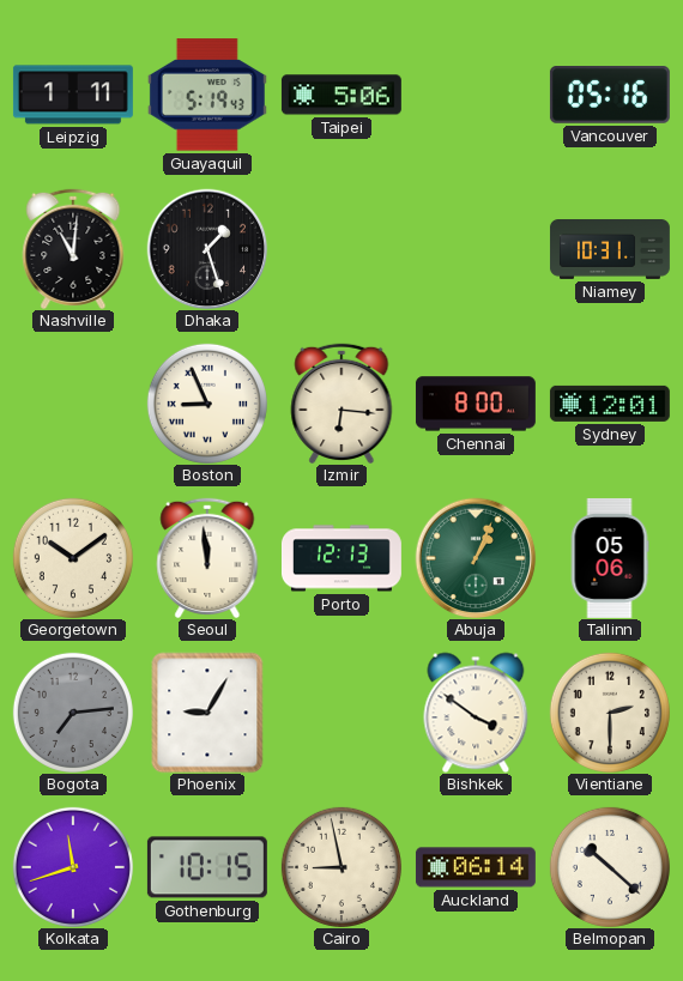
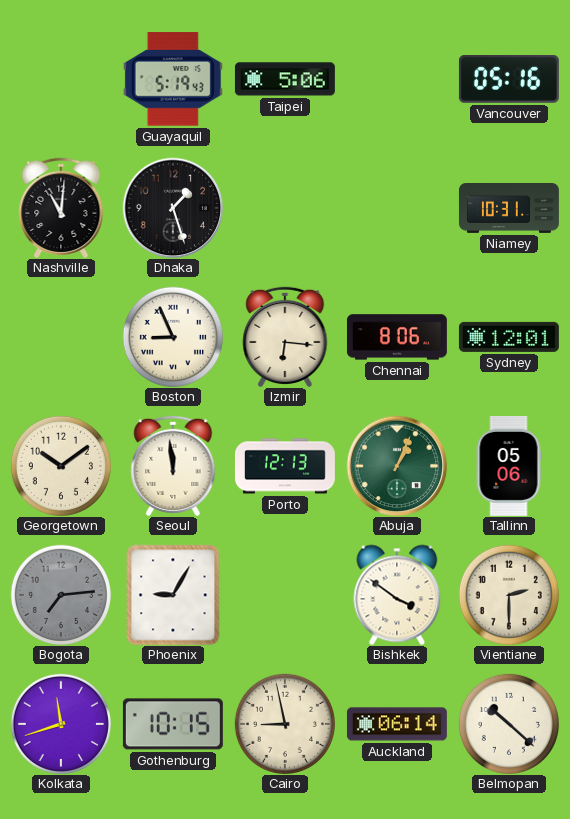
Leipzig: 1:11 -> none (73, 95)
Chennai: 8:00 -> 8:06 (397, 337)
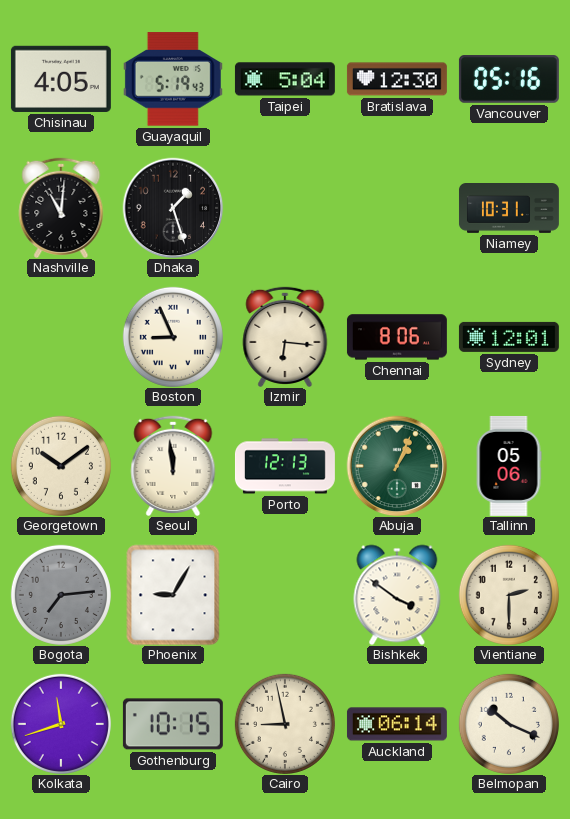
Chisinau: none -> 4:05 (61, 79)
Taipei: 5:06 -> 5:04 (285, 79)
Bratislava: none -> 12:30 (397, 79)
Belmopan: 10:22 -> 10:19 (509, 724)
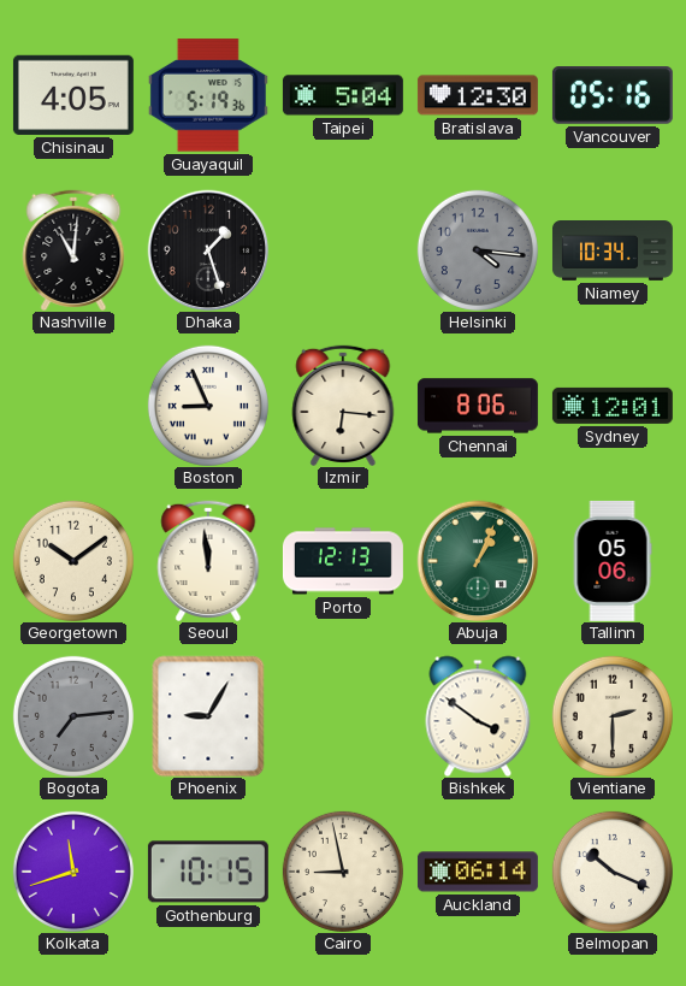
Guayaquil: 5:19:43 -> 5:19:36 (208, 95)
Helsinki: none -> 4:16 (478, 250)
Niamey: 10:31 -> 10:34 (613, 252)
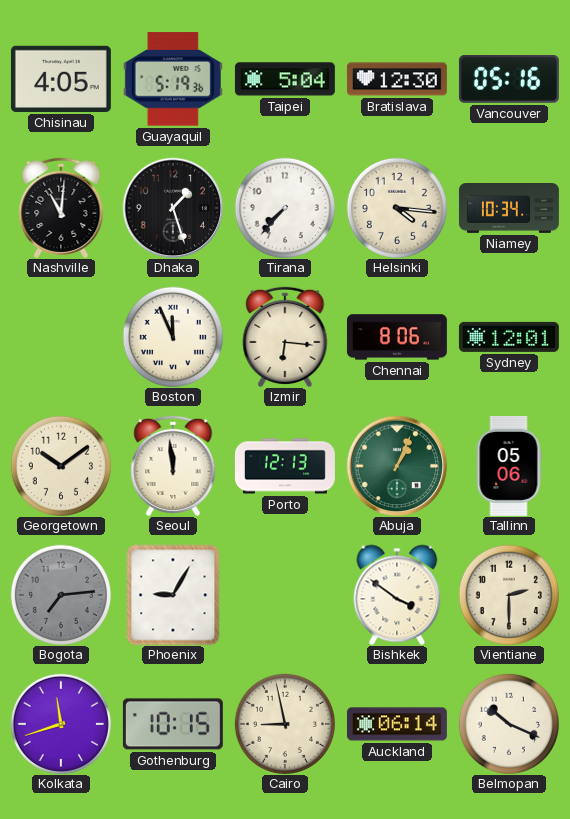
Tirana: none -> 7:37 (285, 208)
Helsinki dial: grey -> cream (397, 208)
Boston: 8:56 -> 11:56 (173, 337)
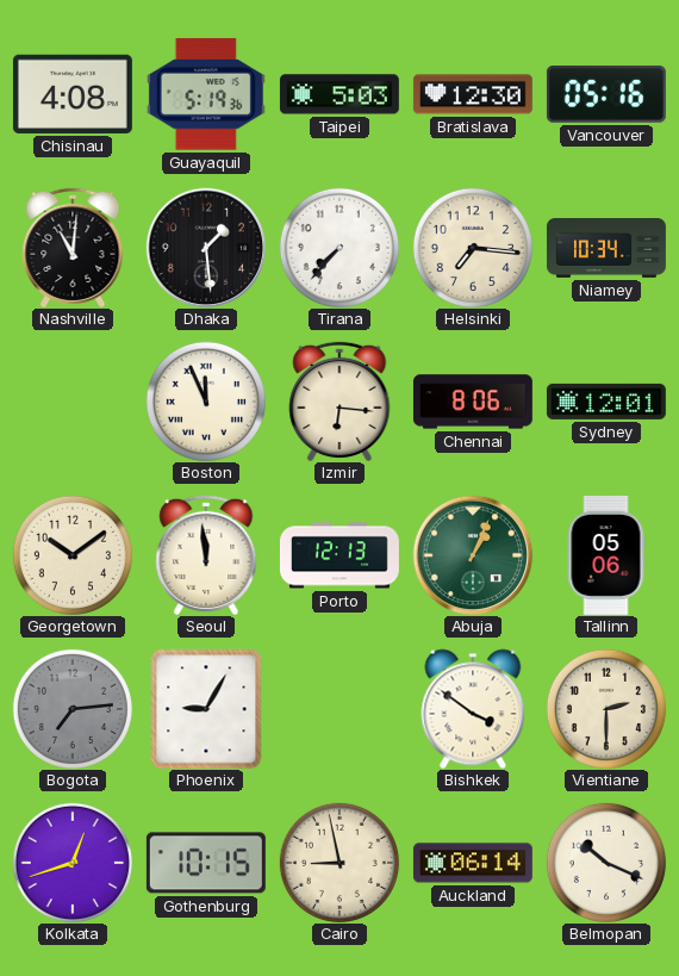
Chisinau: 4:05 -> 4:08 (73, 94)
Taipei: 5:04 -> 5:03 (339, 94)
Dhaka: 1:27 -> 1:29 (206, 248)
Helsinki: 4:16 -> 7:16 (473, 248)
Kolkata: 11:42 -> 12:42 (73, 863)
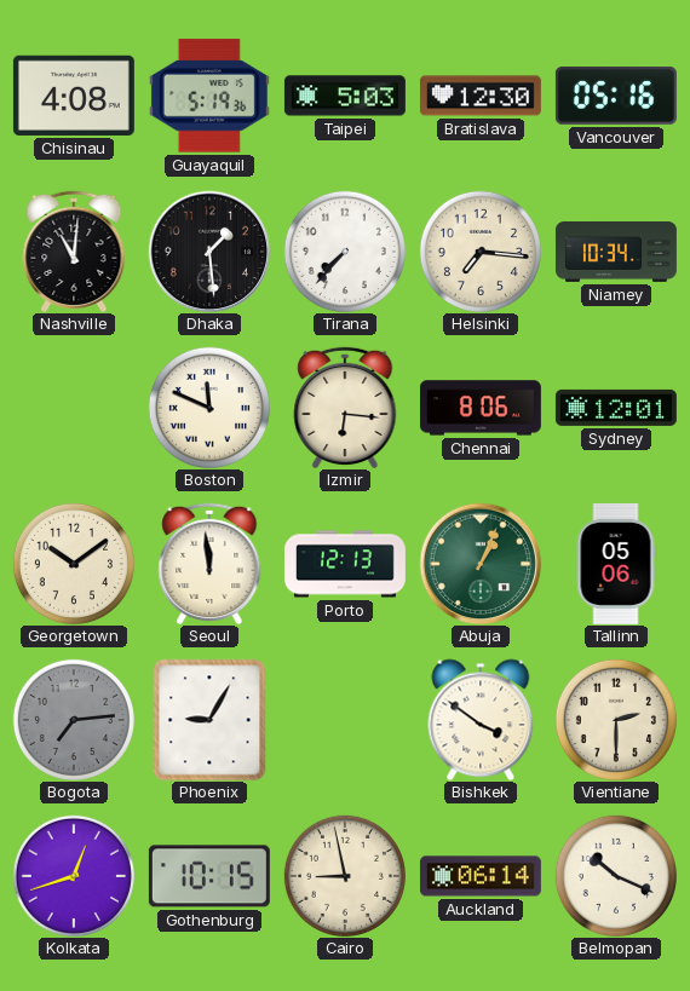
Boston: 11:56 -> 11:49 (209, 408)
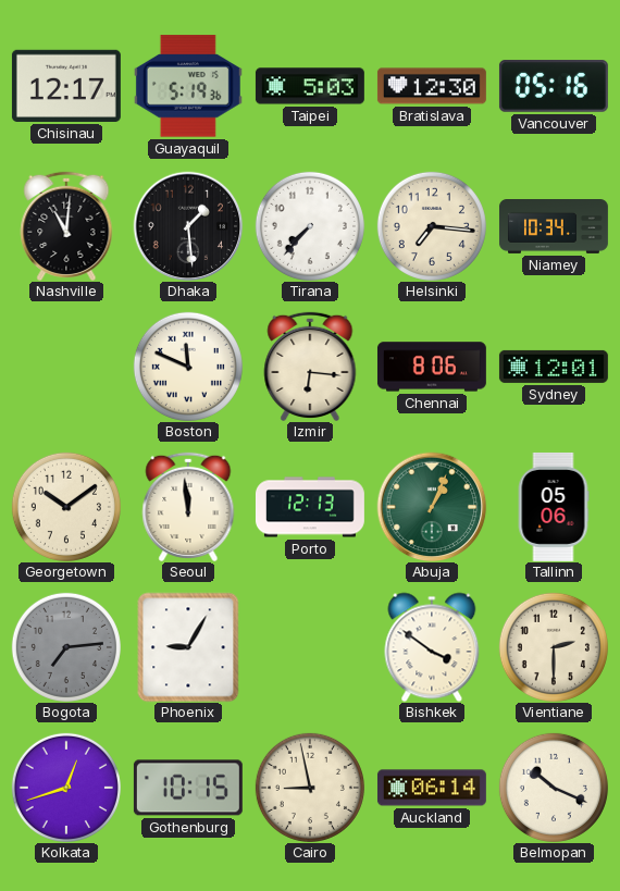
Chisinau: 4:08 -> 12:17 (66, 86)
